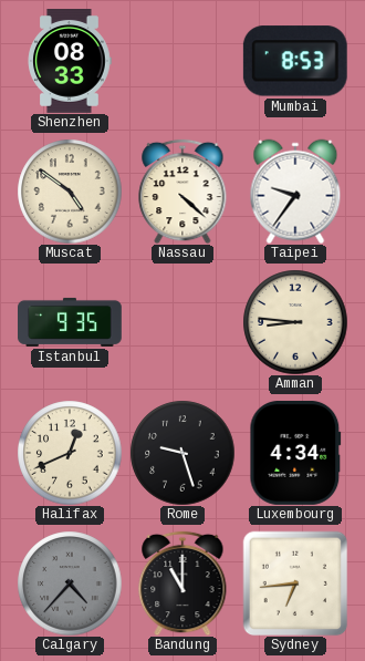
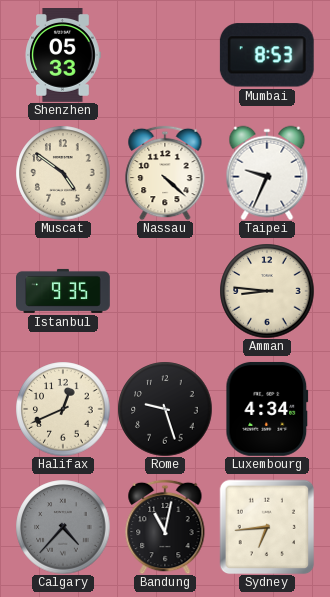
Shenzhen: 08:33 -> 05:33 (63, 56)
Taipei: 9:36 -> 9:34 (267, 173)
Bandung: 11:00 -> 11:02 (165, 527)
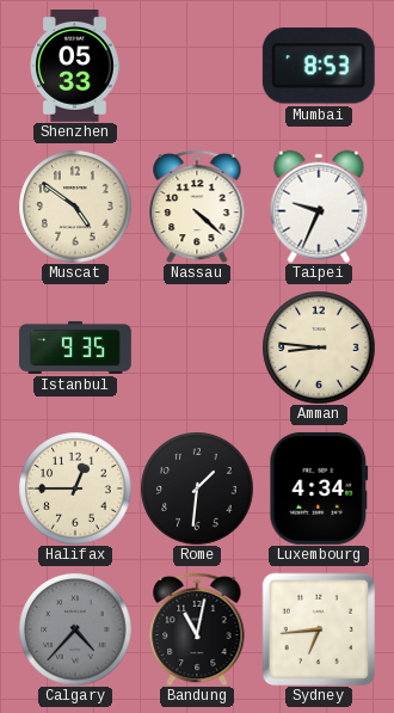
Halifax: 12:41 -> 12:45 (75, 488)
Rome: 9:27 -> 1:31 (197, 488)
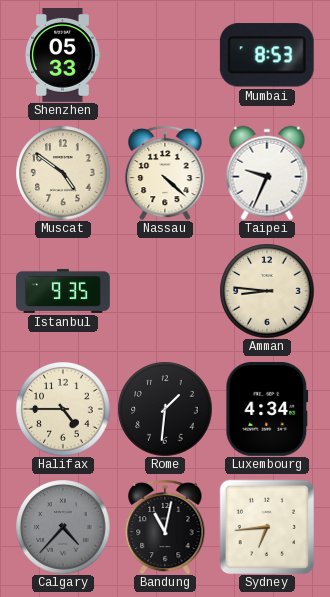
Halifax: 12:45 -> 4:45 (63, 409)
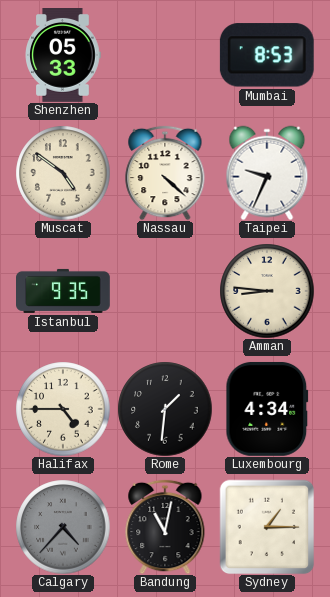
Sydney: 6:44 -> 1:15 (267, 527)
